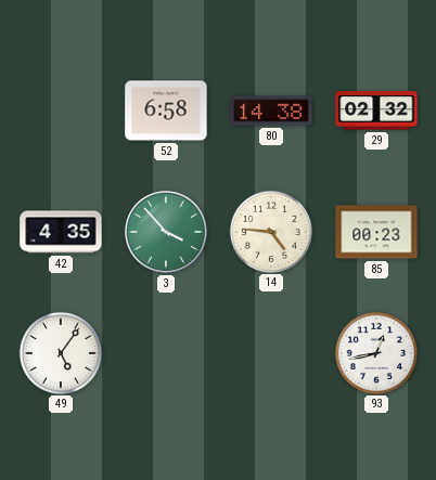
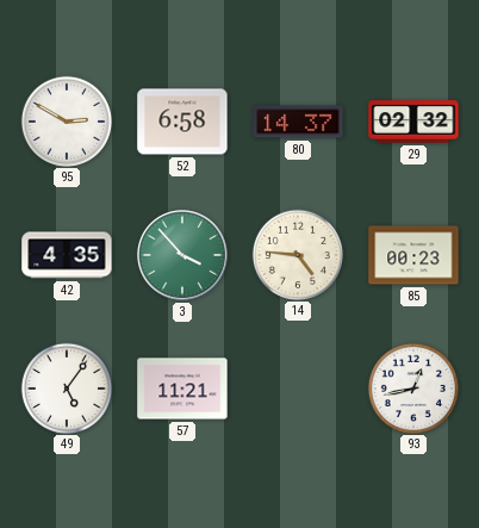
95: none -> 2:50 (66, 120)
80: 14:38 -> 14:37 (298, 122)
57: none -> 11:21 (182, 389)
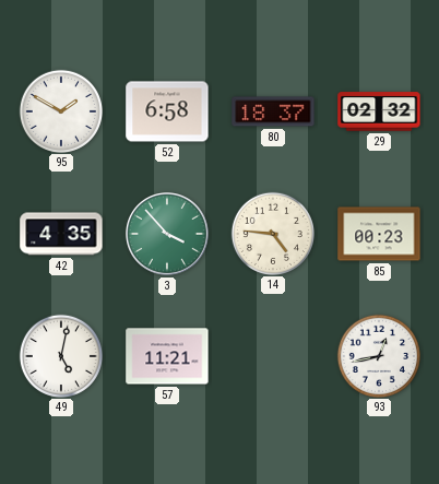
95: 2:50 -> 1:50 (60, 110)
80: 14:37 -> 18:37 (273, 111)
49: 5:06 -> 5:02 (60, 355)
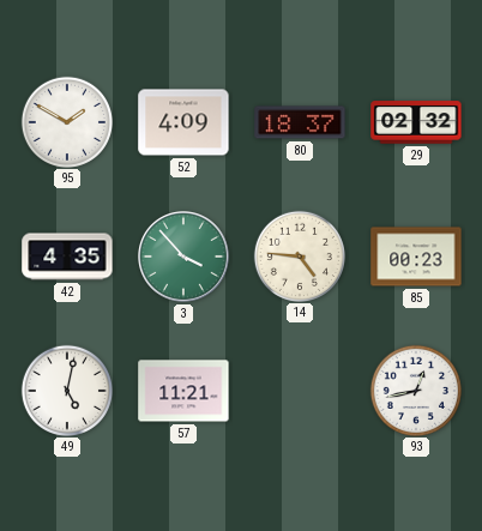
52: 6:58 -> 4:09 (183, 122)
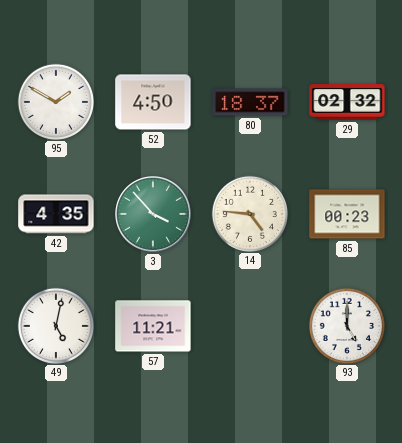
52: 4:09 -> 4:50 (153, 102)
93: 12:43 -> 5:00 (346, 325)
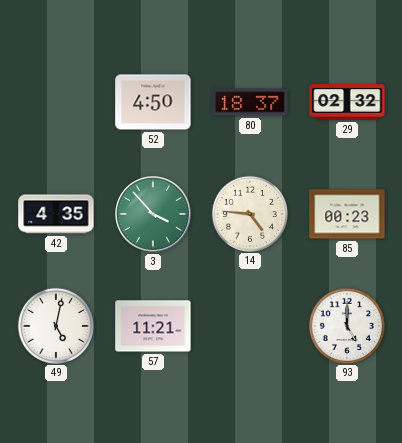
95: 1:50 -> none (55, 101)
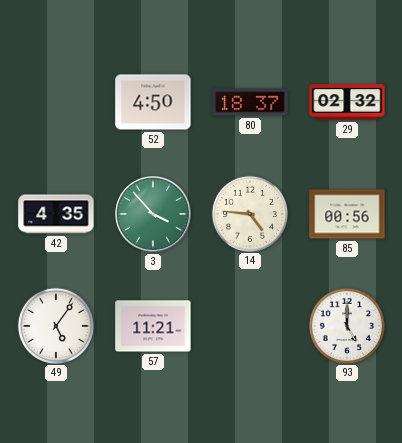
85: 00:23 -> 00:56 (347, 214)
49: 5:02 -> 5:06 (55, 325)
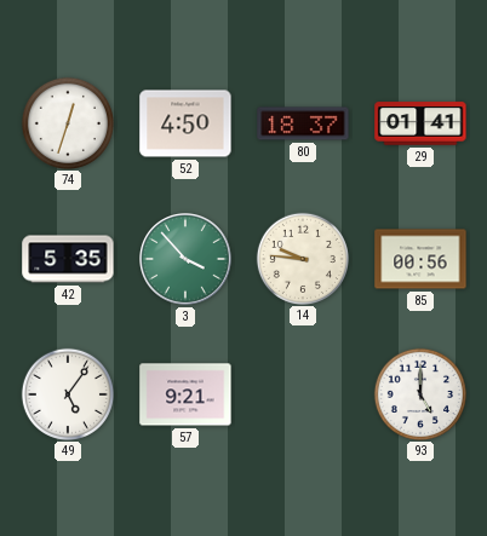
74: none -> 12:33 (67, 122)
29: 02:32 -> 01:41 (420, 123)
42: 4:35 -> 5:35 (68, 259)
14: 4:46 -> 9:46 (302, 258)
57: 11:21 -> 9:21 (185, 394)
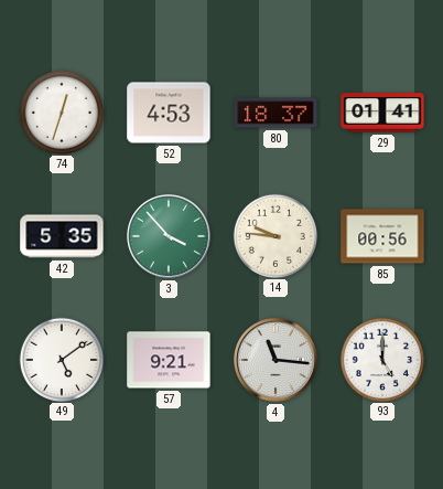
52: 4:50 -> 4:53 (169, 113)
49: 5:06 -> 5:09 (61, 359)
4: none -> 11:16 (277, 361)
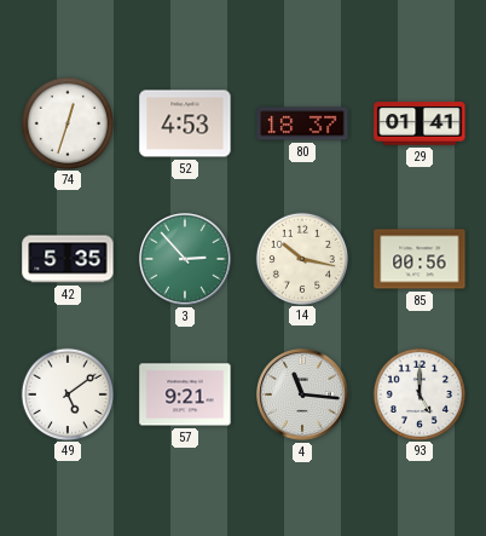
3: 3:53 -> 2:53 (186, 260)
14: 9:46 -> 10:17 (301, 258)
